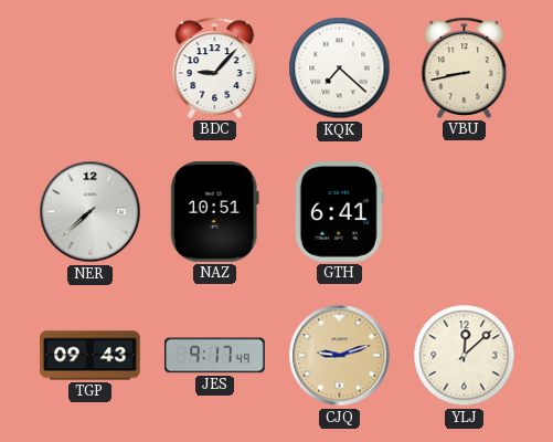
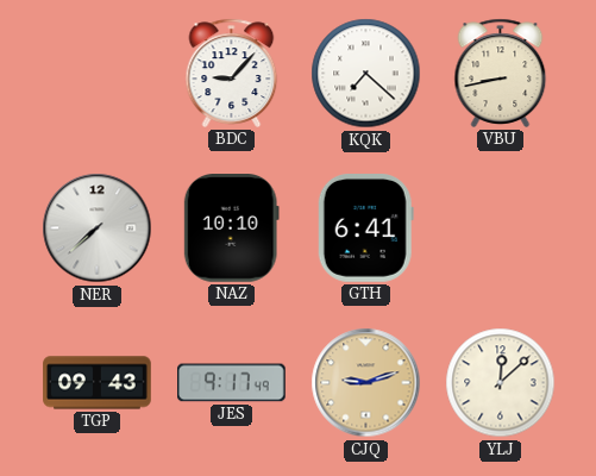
NAZ: 10:51 -> 10:10 (231, 228)
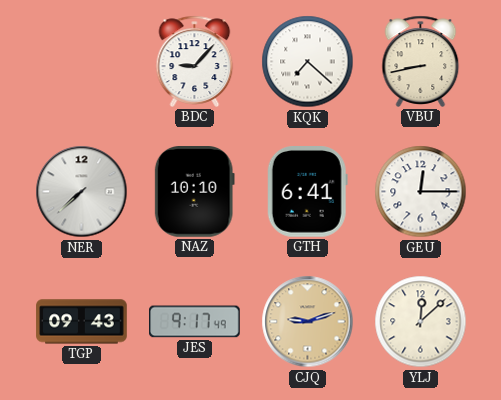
GEU: none -> 12:15 (421, 192)
